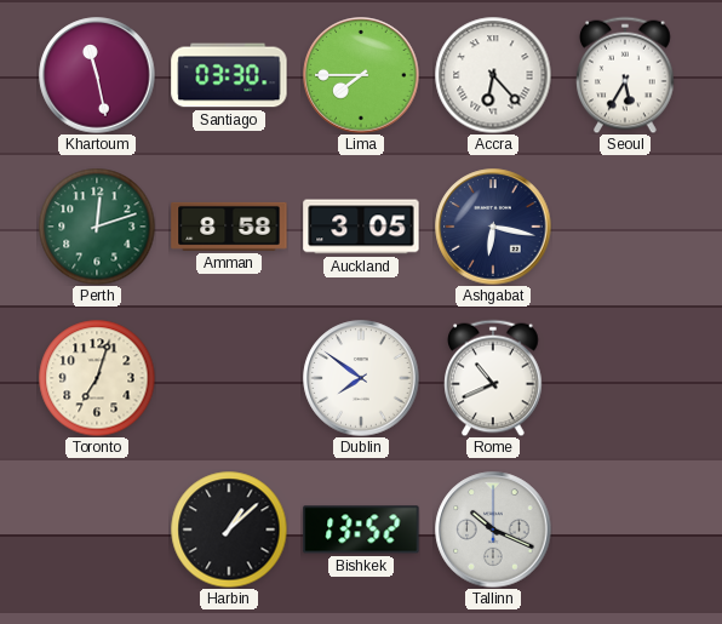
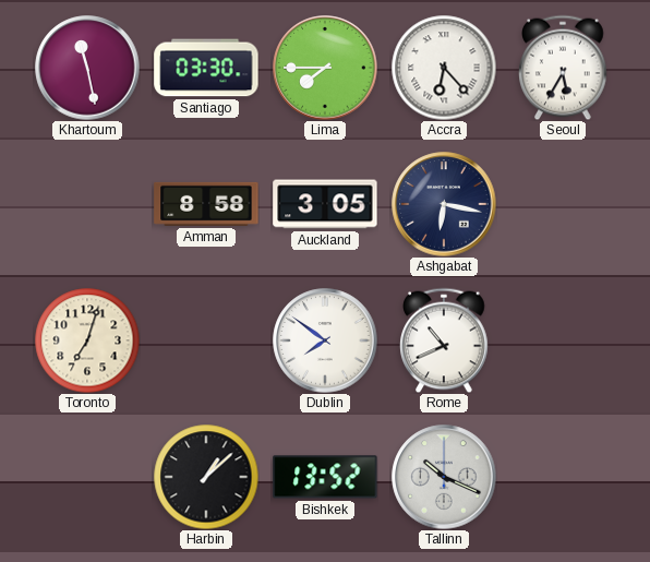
Perth: 12:12 -> none (97, 227)
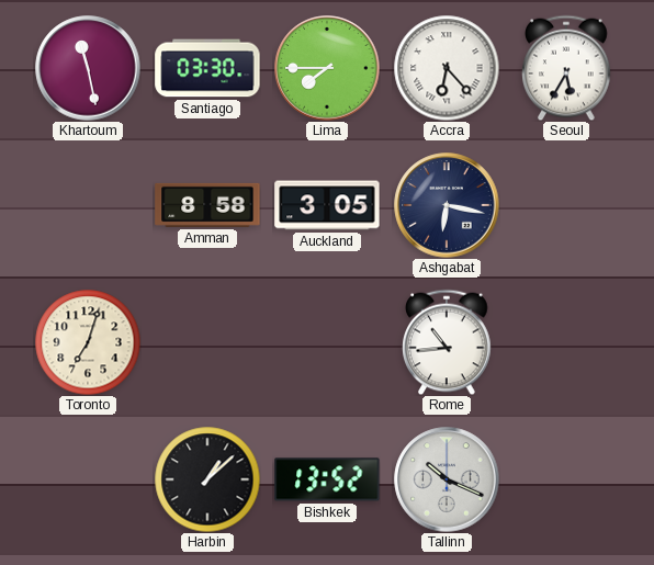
Dublin: 7:51 -> none (325, 340)
Rome: 10:41 -> 10:44 (447, 342)
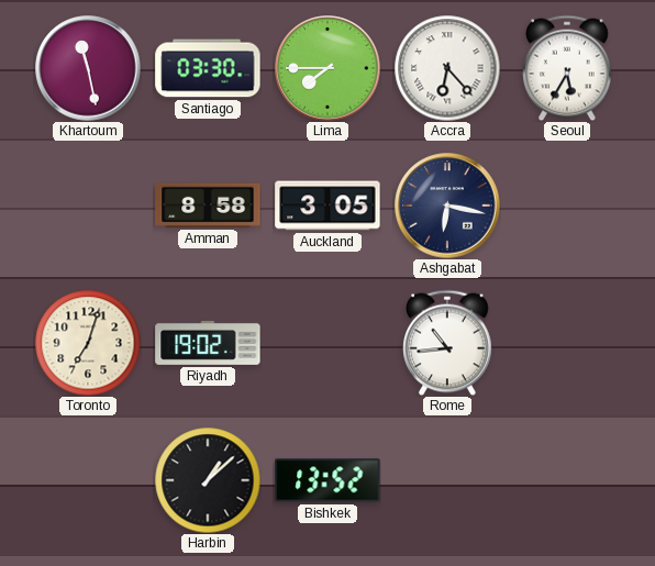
Riyadh: none -> 19:02 (208, 343)
Tallinn: 10:19 -> none (447, 479)
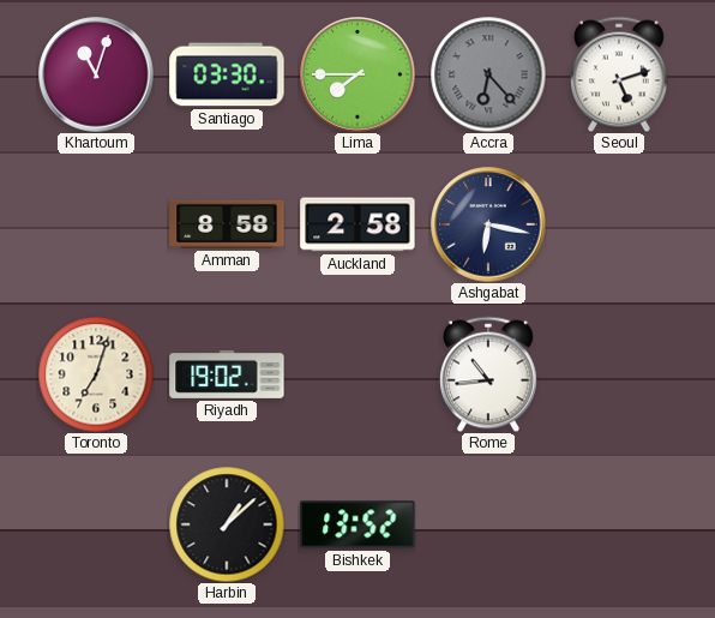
Khartoum: 11:28 -> 11:03 (96, 74)
Accra dial: white -> grey (488, 74)
Seoul: 5:35 -> 5:12 (619, 74)
Auckland: 3:05 -> 2:58 (357, 224)
